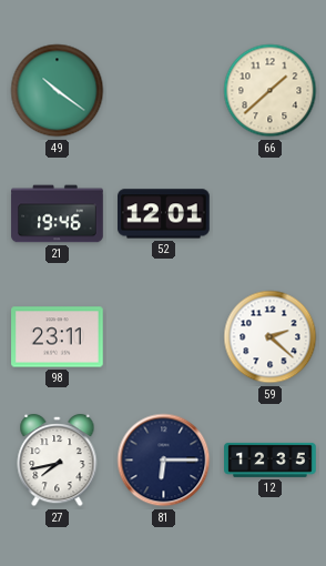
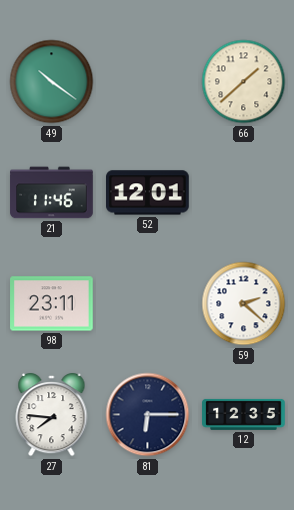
21: 19:46 -> 11:46 (52, 193)
27: 7:43 -> 7:46 (52, 415)
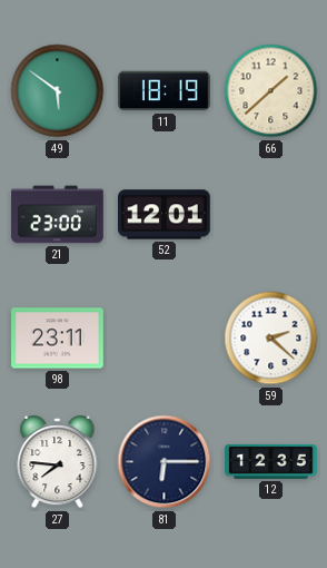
49: 10:21 -> 5:51 (58, 91)
11: none -> 18:19 (165, 91)
21: 11:46 -> 23:00 (58, 215)
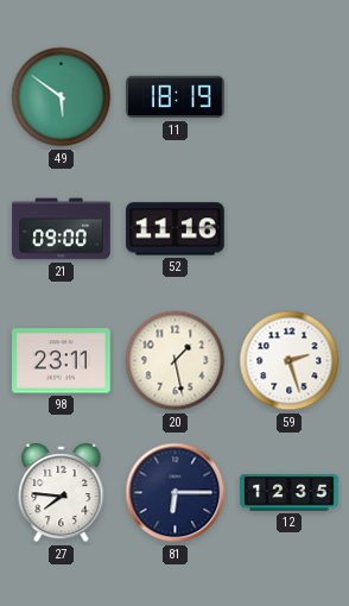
66: 1:38 -> none (271, 91)
21: 23:00 -> 09:00 (62, 229)
52: 12:01 -> 11:16 (176, 229)
20: none -> 1:28 (176, 361)
59: 2:22 -> 2:27 (290, 361)
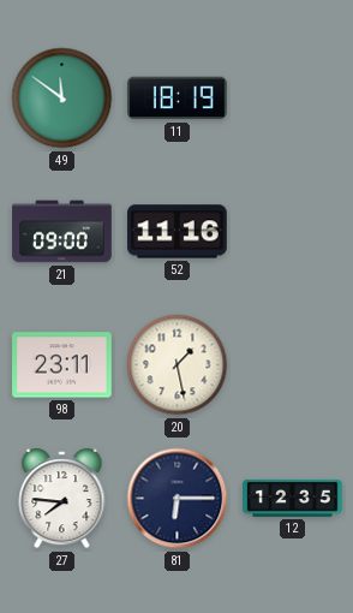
49: 5:51 -> 11:51 (62, 99)
59: 2:27 -> none (290, 361)
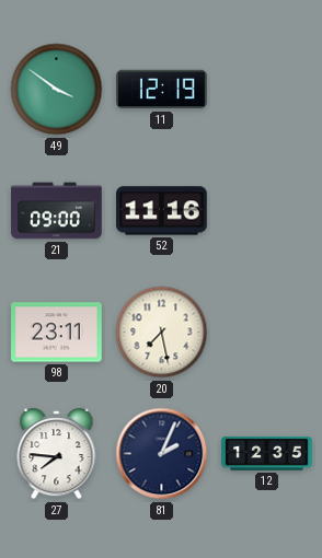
49: 11:51 -> 3:51 (57, 90)
11: 18:19 -> 12:19 (162, 90)
20: 1:28 -> 7:28 (162, 333)
81: 6:15 -> 2:04 (162, 454)
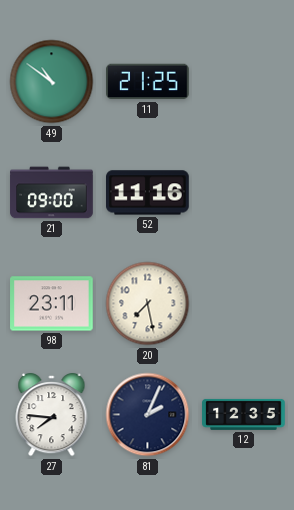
49: 3:51 -> 10:51 (52, 82)
11: 12:19 -> 21:25 (148, 82)
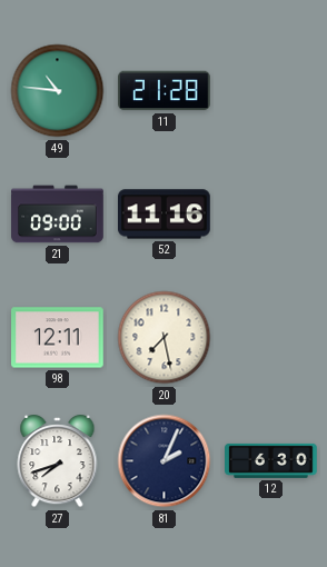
49: 10:51 -> 10:46 (58, 91)
11: 21:25 -> 21:28 (165, 91)
98: 23:11 -> 12:11 (58, 338)
27: 7:46 -> 7:42 (58, 461)
12: 12:35 -> 6:30 (271, 460)
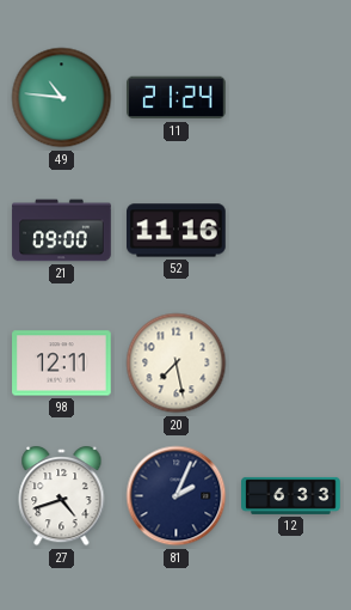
11: 21:28 -> 21:24 (177, 98)
27: 7:42 -> 4:42 (62, 496)
12: 6:30 -> 6:33 (291, 495)
